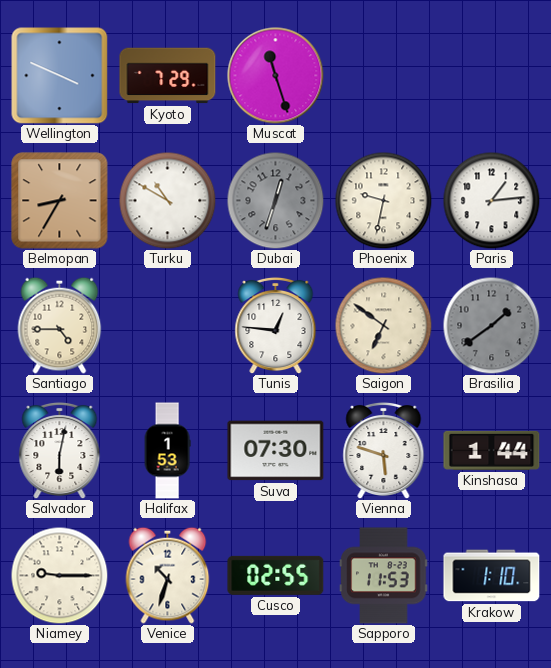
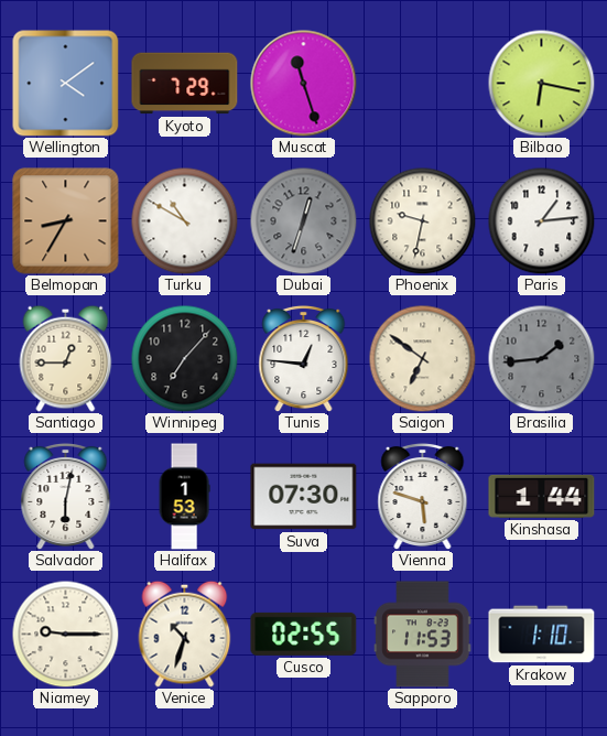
Wellington: 3:49 -> 4:09 (66, 84)
Bilbao: none -> 6:17 (541, 83)
Santiago: 4:45 -> 12:45 (66, 358)
Winnipeg: none -> 7:07 (184, 358)
Brasilia: 1:39 -> 1:44 (541, 358)
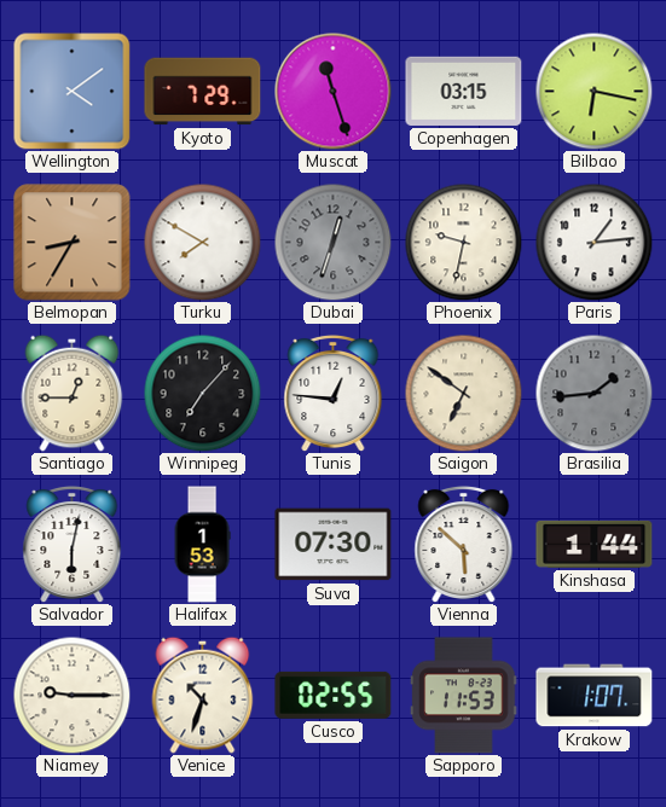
Copenhagen: none -> 03:15 (464, 91)
Turku: 10:50 -> 7:50 (202, 242)
Vienna: 5:48 -> 5:52 (464, 544)
Krakow: 1:10 -> 1:07 (595, 696)
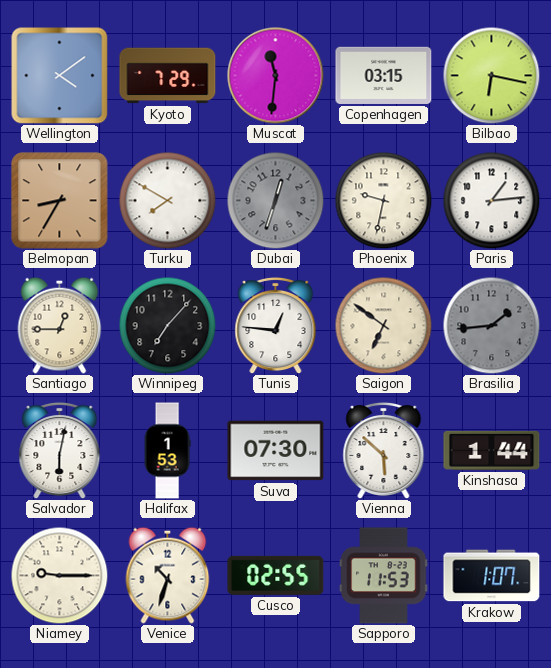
Muscat: 11:27 -> 11:31 (276, 76)
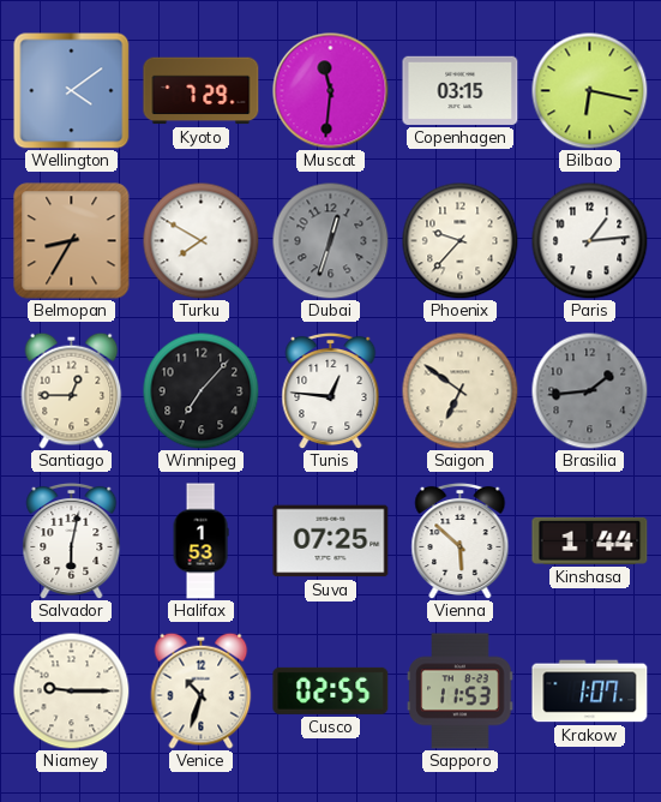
Phoenix: 9:32 -> 9:37 (459, 240)
Suva: 07:30 -> 07:25 (331, 541)
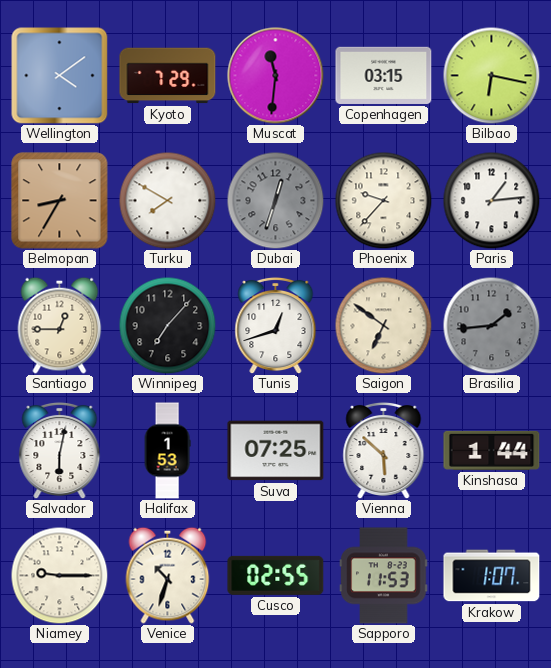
Tunis: 12:46 -> 12:42 (276, 325)
